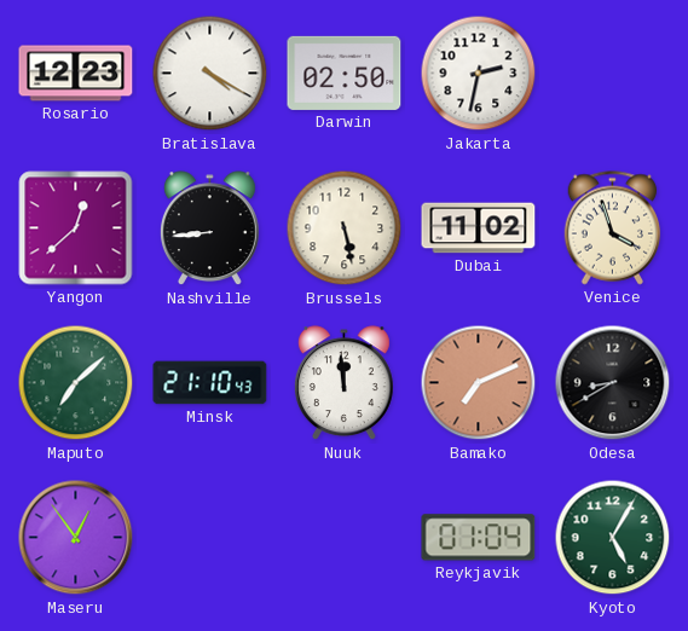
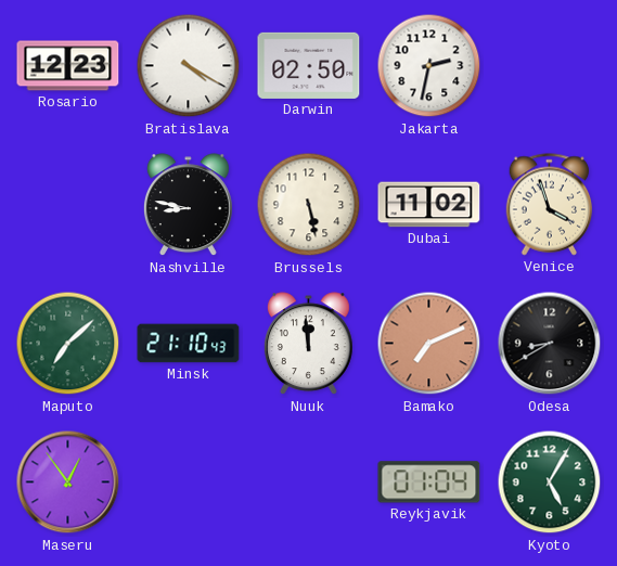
Yangon: 12:38 -> none (76, 228)
Nashville: 8:44 -> 8:47 (188, 205)
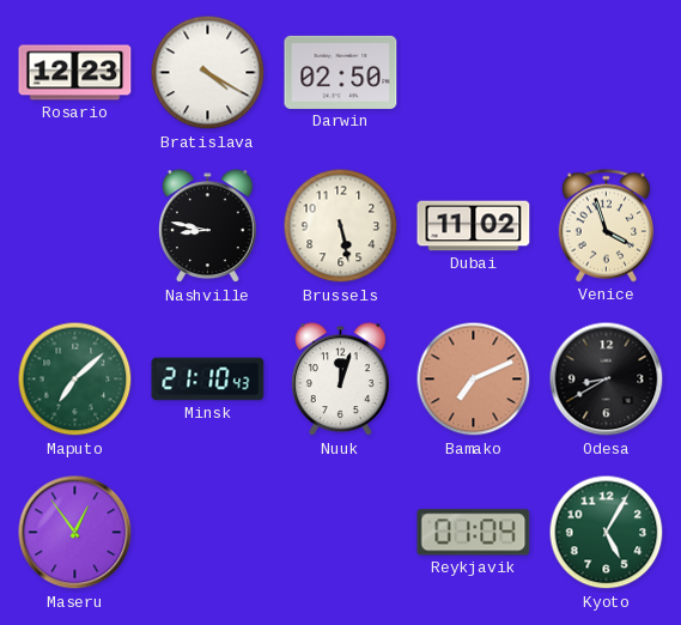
Jakarta: 2:32 -> none (429, 66)
Nuuk: 11:59 -> 12:03 (340, 380)
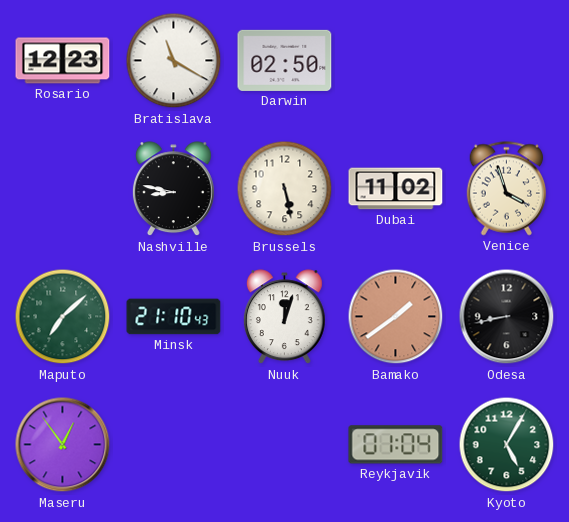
Bratislava: 4:20 -> 11:20 (174, 61)
Bamako: 7:11 -> 1:39 (396, 317)
Odesa: 8:40 -> 8:43 (507, 317)
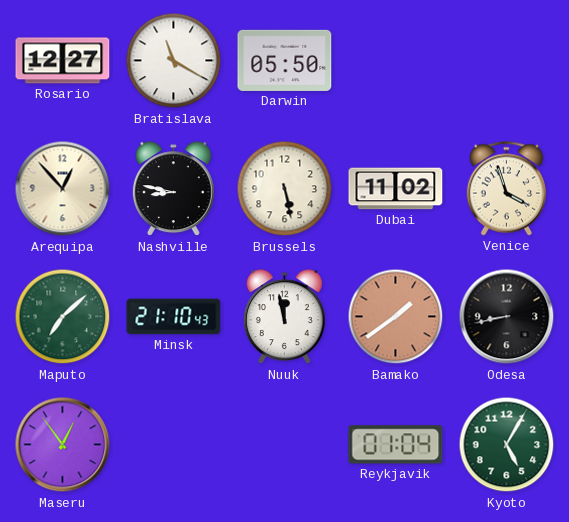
Rosario: 12:23 -> 12:27 (63, 61)
Darwin: 02:50 -> 05:50 (285, 60)
Arequipa: none -> 12:53 (63, 189)
Nuuk: 12:03 -> 11:58 (284, 317)
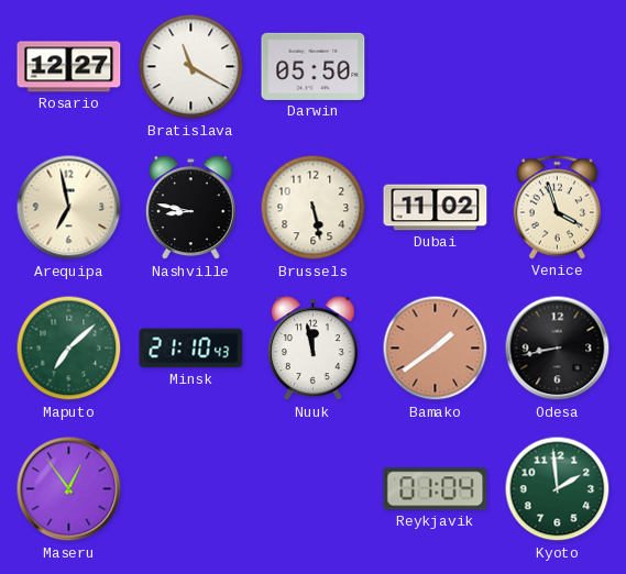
Arequipa: 12:53 -> 6:58 (69, 208)
Kyoto: 5:05 -> 1:59 (558, 489)
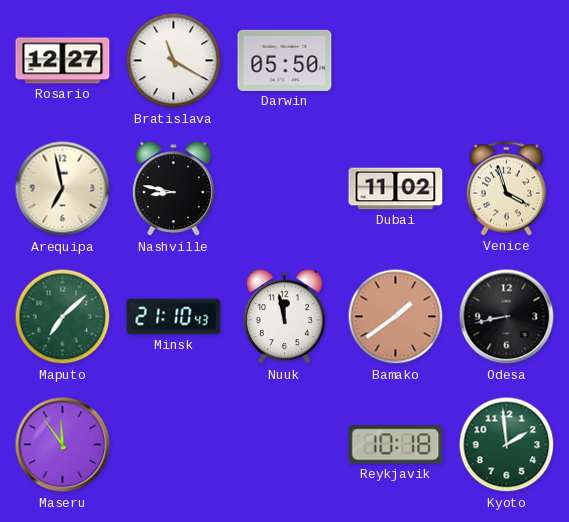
Brussels: 5:28 -> none (314, 208)
Maseru: 12:54 -> 11:54 (63, 445)
Reykjavik: 01:04 -> 10:18 (396, 445)
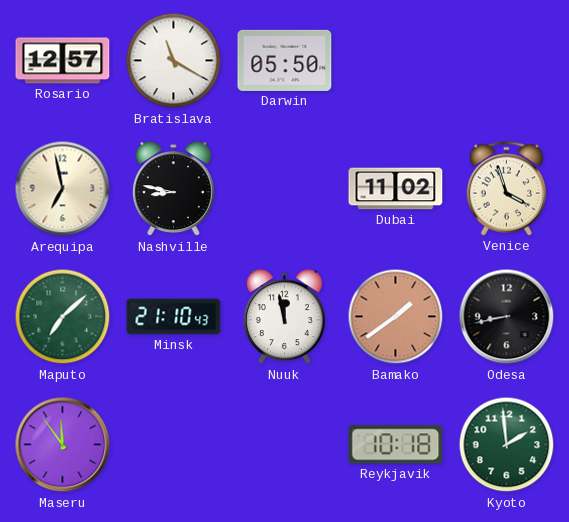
Rosario: 12:27 -> 12:57 (63, 61)
